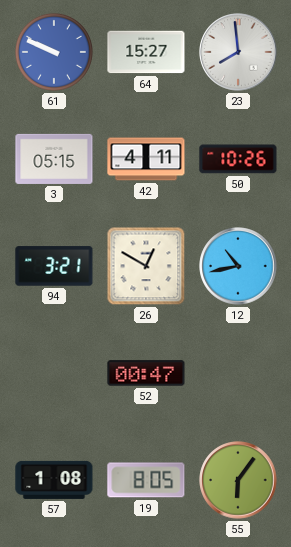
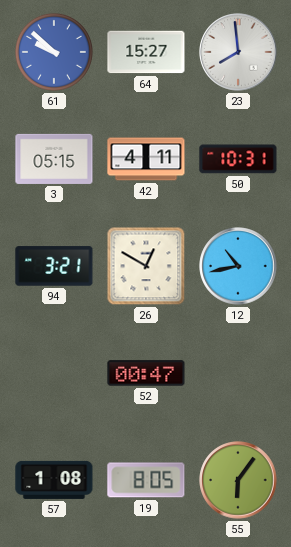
61: 9:49 -> 9:52 (54, 52)
50: 10:26 -> 10:31 (238, 159)
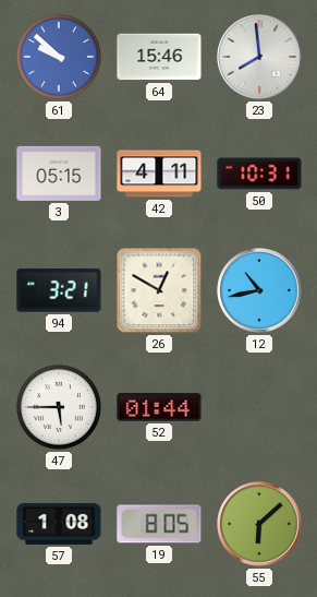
64: 15:27 -> 15:46 (159, 57)
47: none -> 5:45 (59, 407)
52: 00:47 -> 01:44 (159, 407)
55: 6:06 -> 6:08 (259, 524)
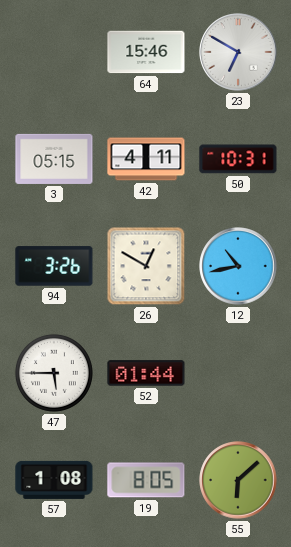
61: 9:52 -> none (59, 57)
23: 7:59 -> 6:50 (238, 52)
94: 3:21 -> 3:26 (54, 266)
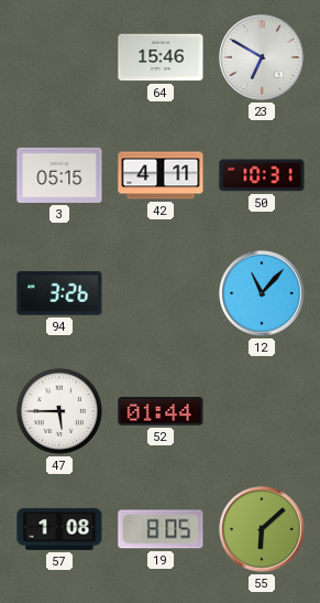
26: 12:50 -> none (146, 266)
12: 10:43 -> 11:07 (262, 293)
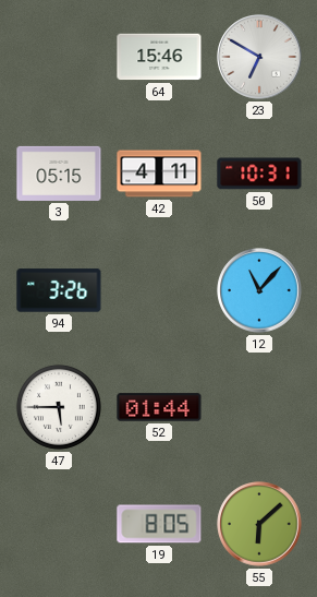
57: 1:08 -> none (59, 529)
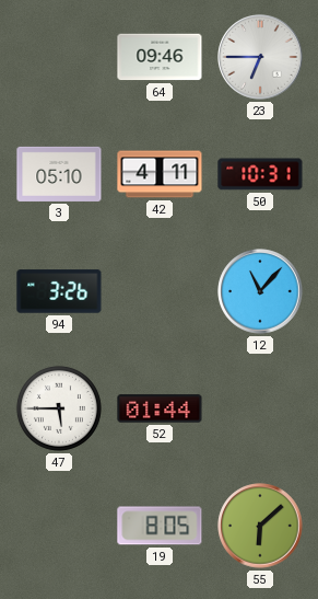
64: 15:46 -> 09:46 (160, 57)
23: 6:50 -> 6:45 (260, 57)
3: 05:15 -> 05:10 (59, 174)
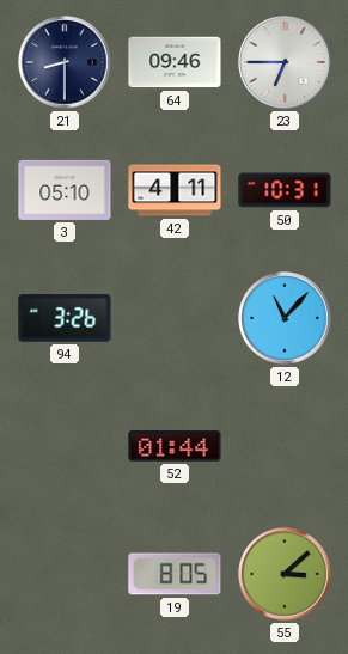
21: none -> 8:30 (65, 62)
47: 5:45 -> none (59, 408)
55: 6:08 -> 3:08 (285, 574)
